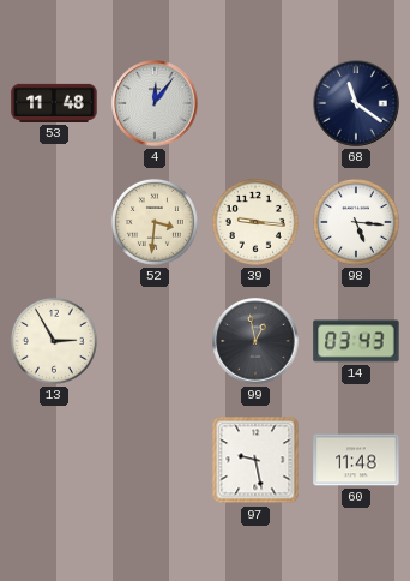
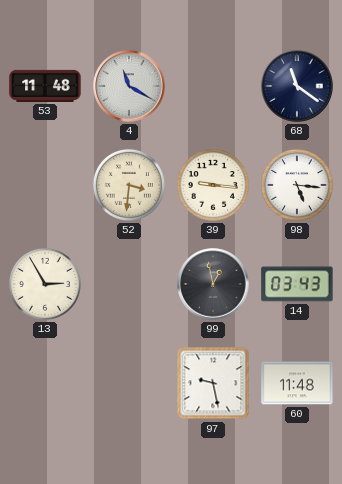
4: 12:06 -> 11:20 (129, 86)
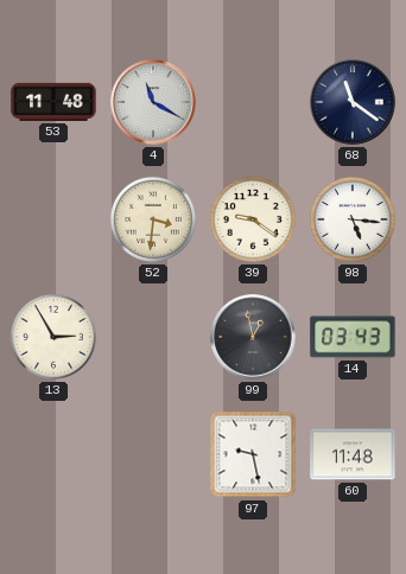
39: 9:16 -> 9:21 (253, 219)
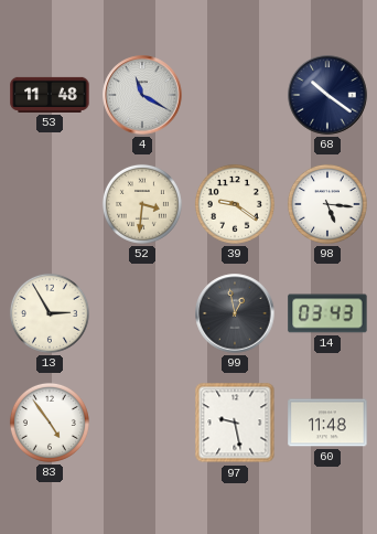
68: 11:21 -> 10:21 (327, 95)
83: none -> 4:54 (50, 423)
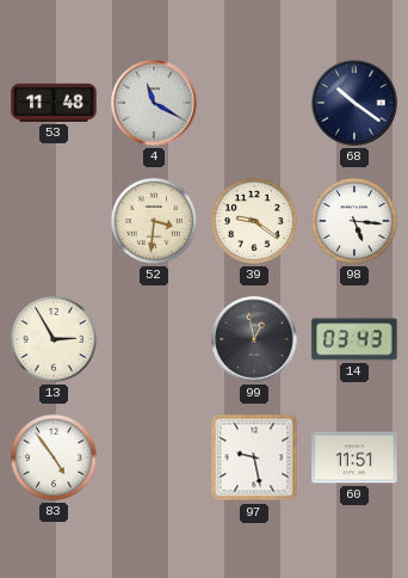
60: 11:48 -> 11:51 (354, 457)
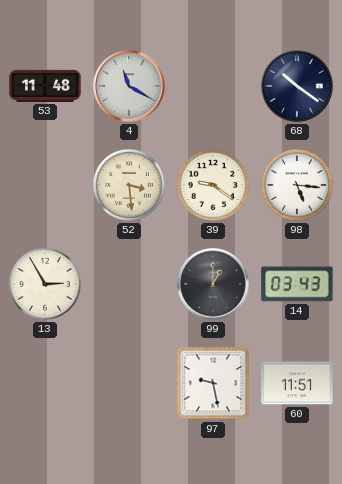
52: 3:31 -> 3:29 (129, 185)
99: 12:58 -> 1:00 (213, 284)
83: 4:54 -> none (54, 457)
